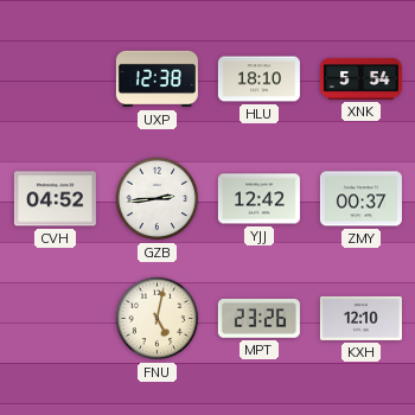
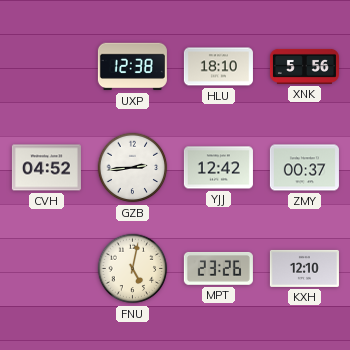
XNK: 5:54 -> 5:56 (304, 66)
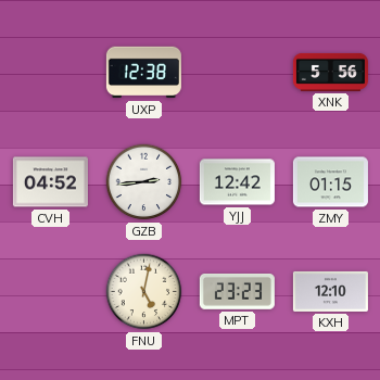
HLU: 18:10 -> none (218, 67)
ZMY: 00:37 -> 01:15 (330, 182)
MPT: 23:26 -> 23:23 (237, 291)
